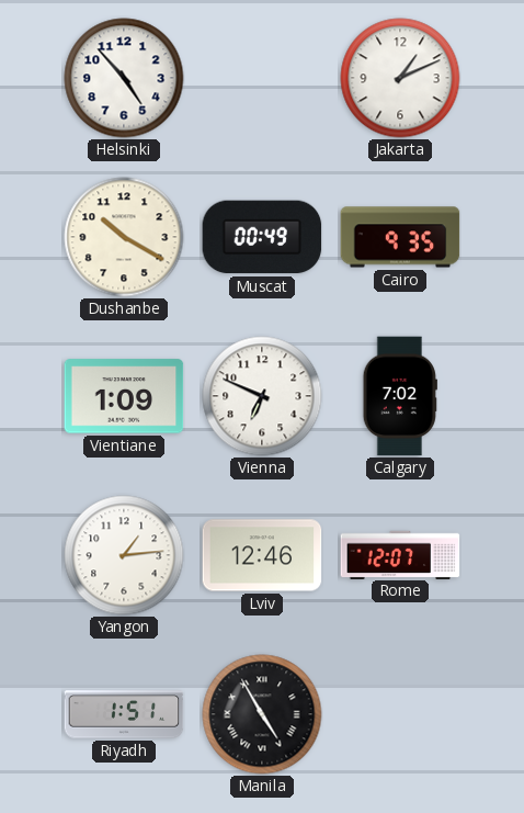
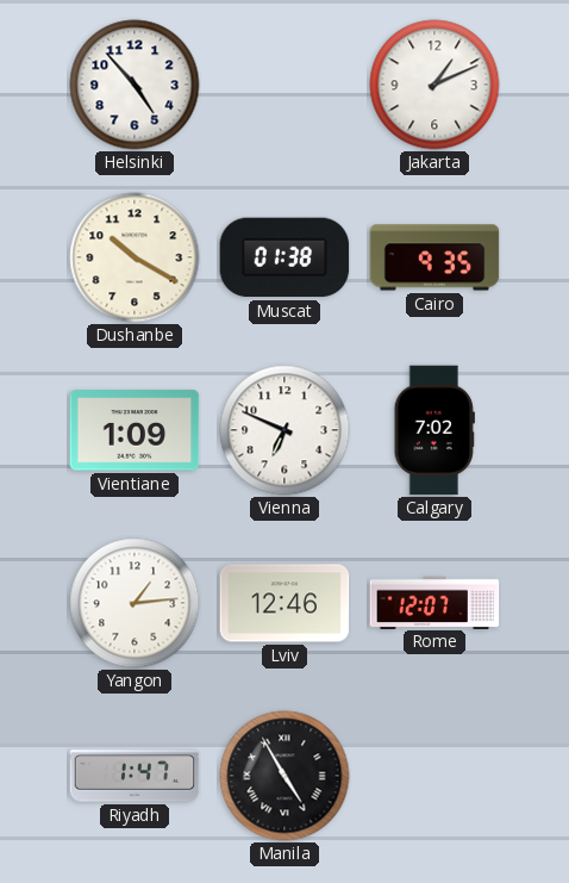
Muscat: 00:49 -> 01:38 (284, 257)
Riyadh: 1:51 -> 1:47 (135, 776)
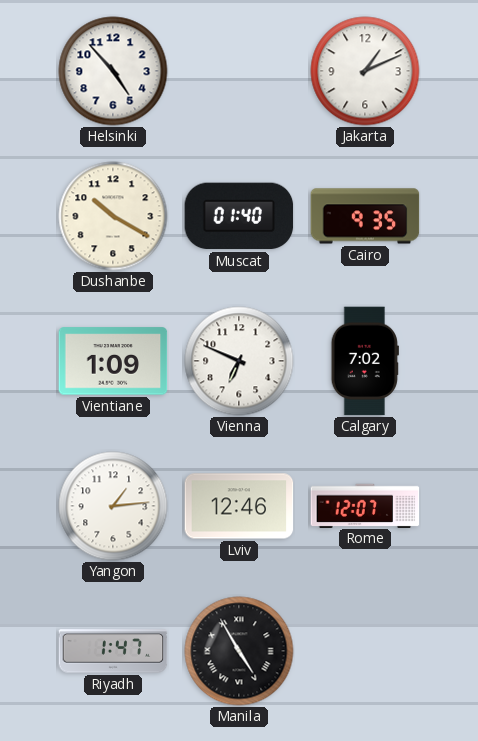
Muscat: 01:38 -> 01:40 (239, 216)
